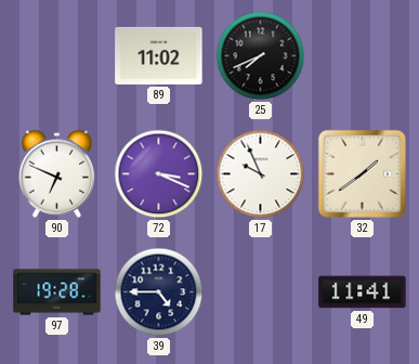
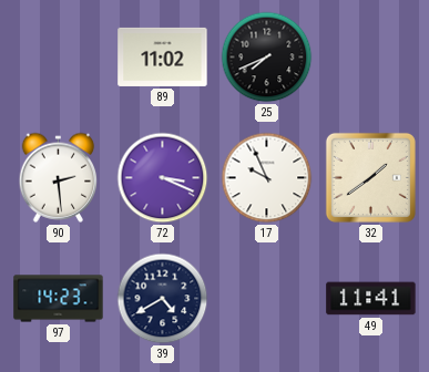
90: 6:49 -> 2:29 (59, 177)
97: 19:28 -> 14:23 (59, 299)
39: 4:45 -> 4:40 (163, 299)
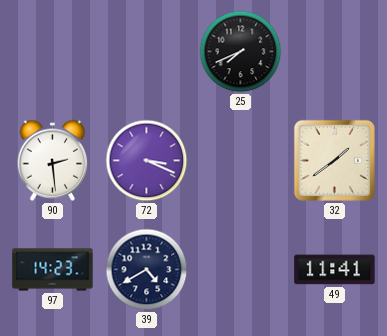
89: 11:02 -> none (163, 56)
17: 9:56 -> none (267, 178)
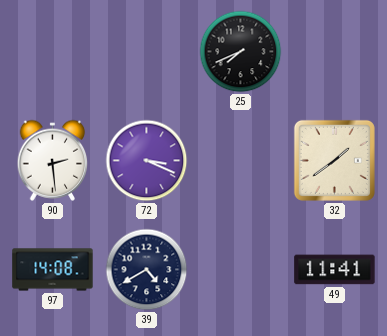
97: 14:23 -> 14:08 (53, 270)
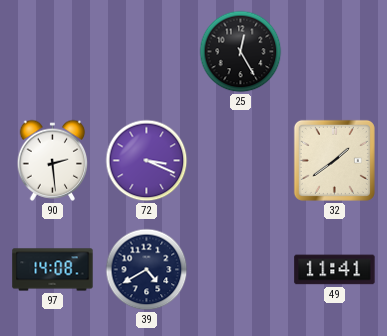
25: 7:41 -> 12:25 (241, 52)
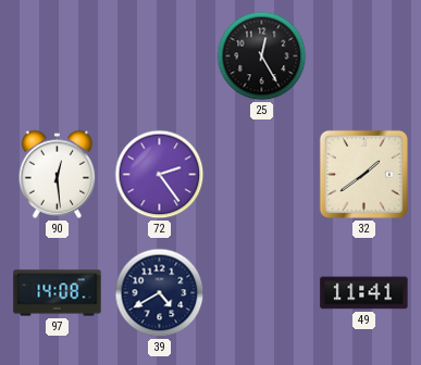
90: 2:29 -> 12:29 (58, 174)
72: 3:19 -> 2:24 (160, 175)
